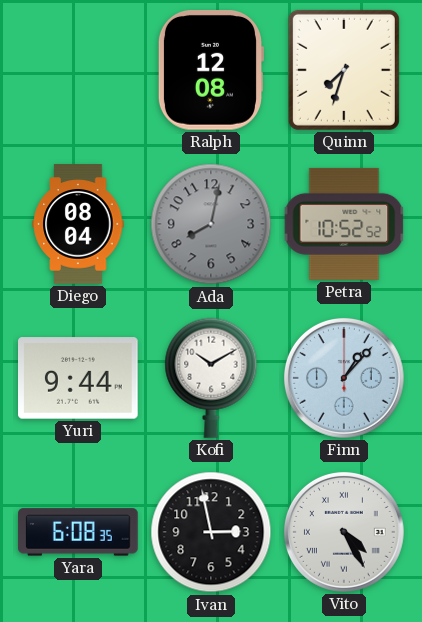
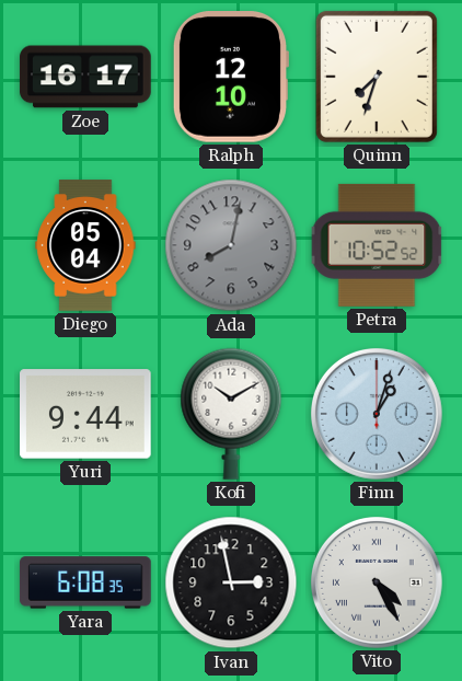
Zoe: none -> 16:17 (85, 77)
Ralph: 12:08 -> 12:10 (231, 78)
Diego: 08:04 -> 05:04 (85, 245)
Finn: 1:07 -> 1:03 (377, 414)
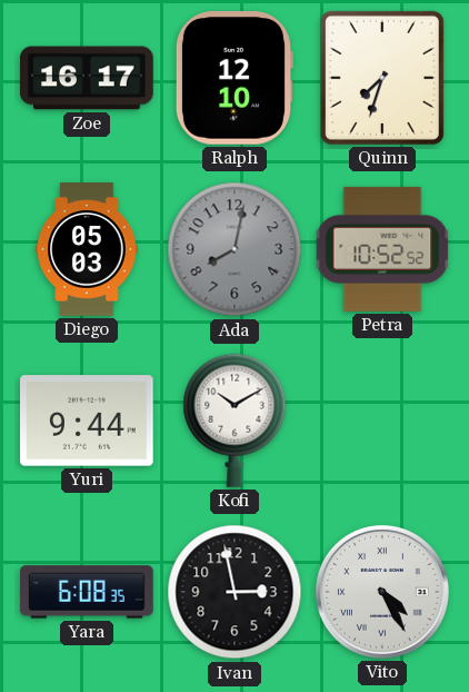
Diego: 05:04 -> 05:03 (87, 249)
Finn: 1:03 -> none (377, 414)
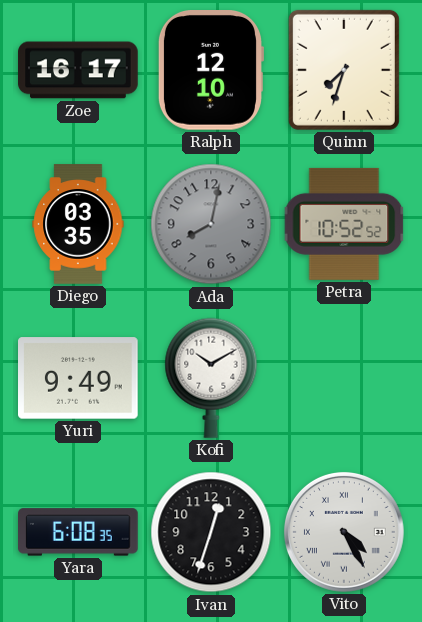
Diego: 05:03 -> 03:35 (78, 224)
Yuri: 9:44 -> 9:49 (79, 378)
Ivan: 2:58 -> 12:33 (211, 532)
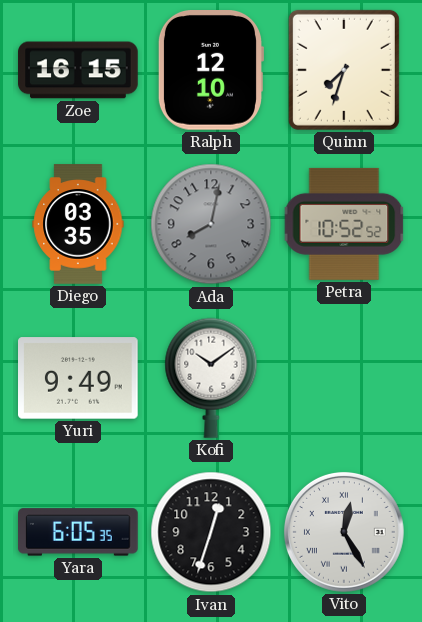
Zoe: 16:17 -> 16:15 (78, 70)
Kofi: 10:10 -> 10:09 (211, 378)
Yara: 6:08 -> 6:05 (78, 532)
Vito: 4:25 -> 12:25 (344, 532)
